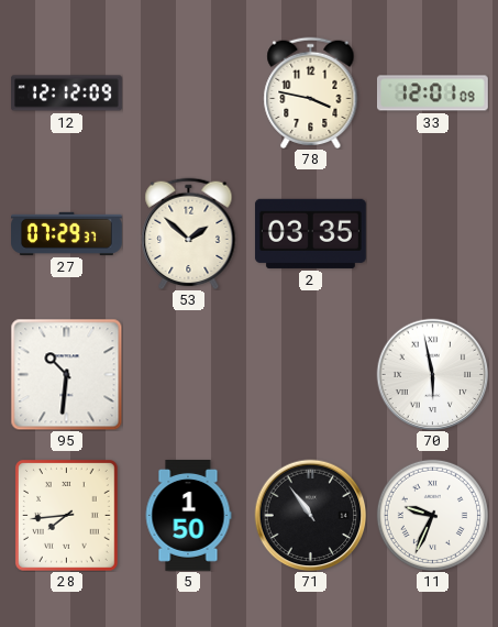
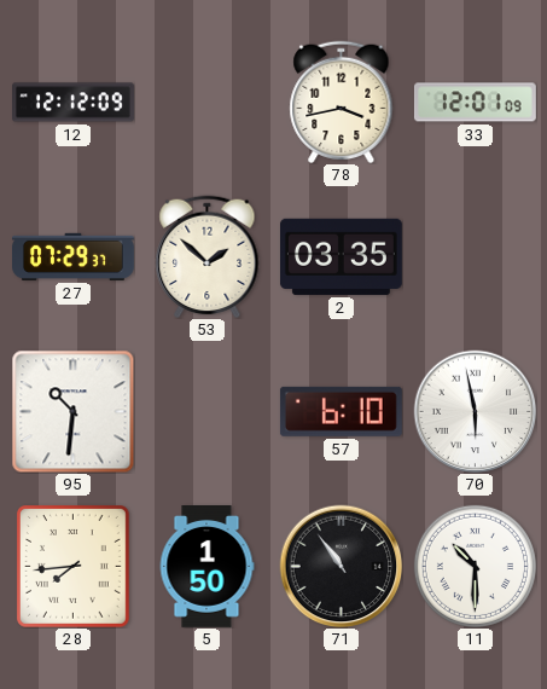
78: 3:47 -> 3:43 (342, 102)
57: none -> 6:10 (341, 411)
11: 9:34 -> 10:30 (475, 566)
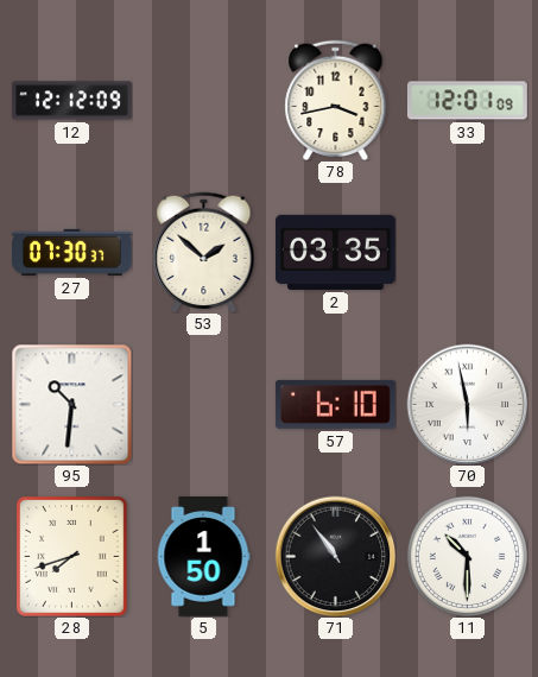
27: 07:29 -> 07:30 (72, 252)
28: 7:44 -> 7:42 (72, 557)
